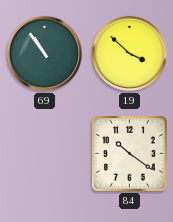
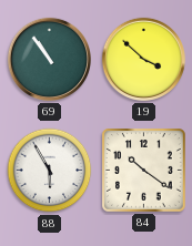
88: none -> 5:55 (50, 171)
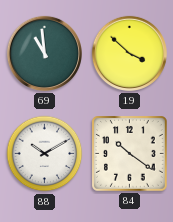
69: 10:54 -> 10:59 (44, 53)
88: 5:55 -> 10:10 (45, 154)
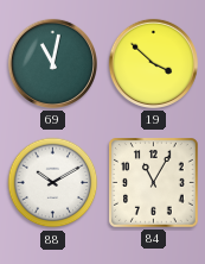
69: 10:59 -> 11:02 (52, 63)
84: 10:21 -> 11:05 (154, 183)
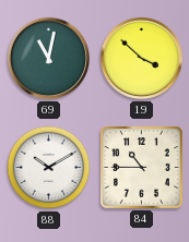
84: 11:05 -> 10:45 (142, 168)
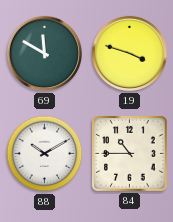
69: 11:02 -> 11:50 (44, 53)
19: 3:52 -> 3:48 (129, 53)
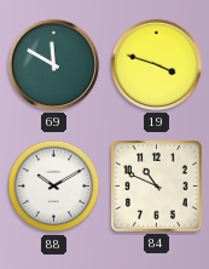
84: 10:45 -> 10:49 (157, 187)
